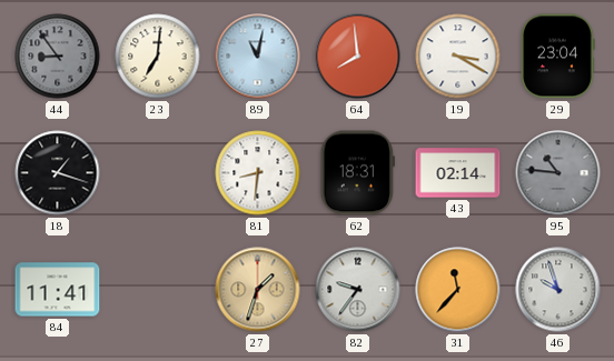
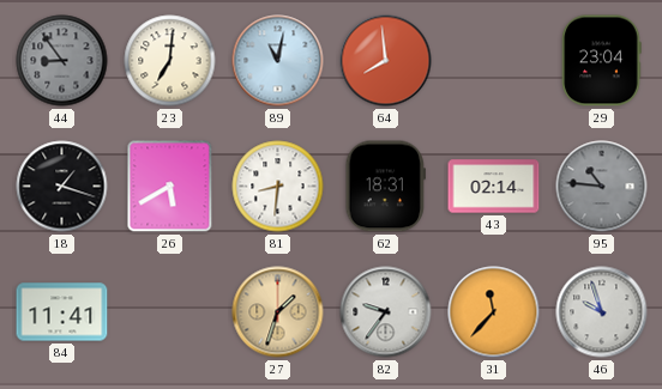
19: 3:20 -> none (458, 57)
26: none -> 5:40 (170, 187)
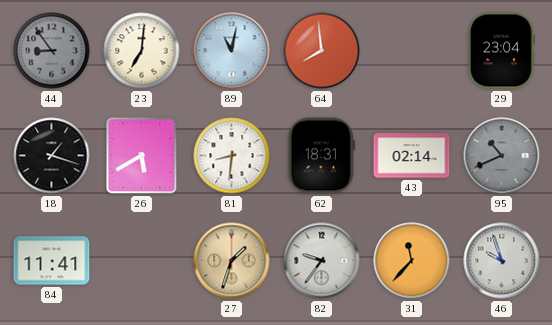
95: 10:46 -> 10:41 (502, 156)
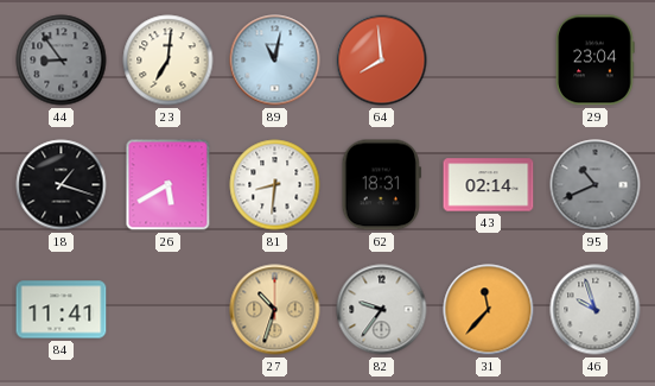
27: 1:33 -> 10:33 (275, 310)
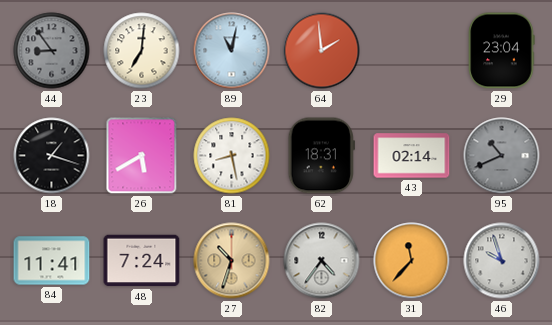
64: 7:59 -> 1:59 (322, 51)
81: 8:31 -> 8:28 (232, 156)
48: none -> 7:24 (142, 261)
82: 9:36 -> 4:36 (322, 261)
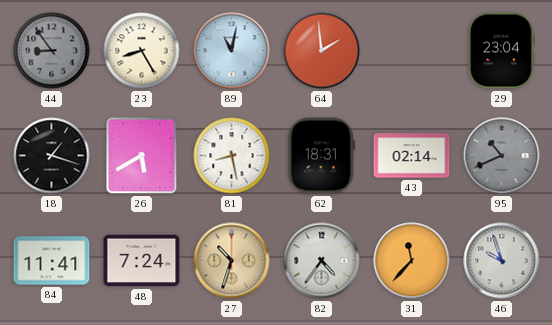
23: 7:01 -> 8:25 (142, 51)
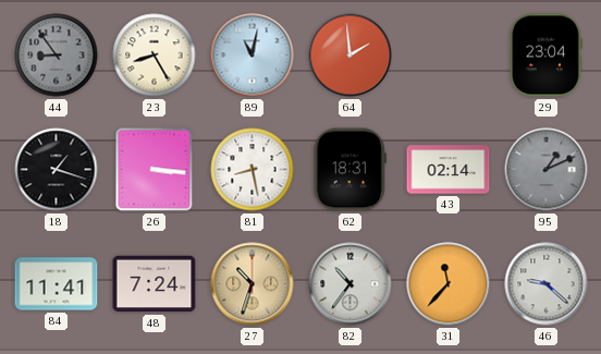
26: 5:40 -> 3:16 (155, 170)
95: 10:41 -> 1:11 (547, 170)
82: 4:36 -> 10:36 (351, 284)
46: 9:57 -> 9:22 (547, 284)
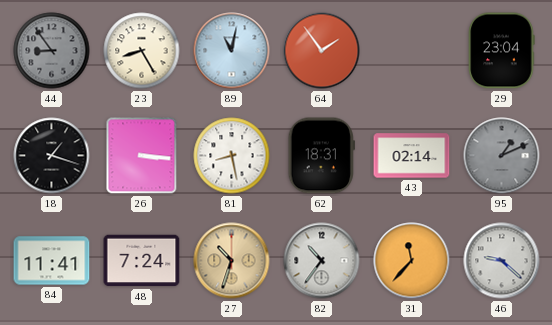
64: 1:59 -> 1:54 (322, 51)
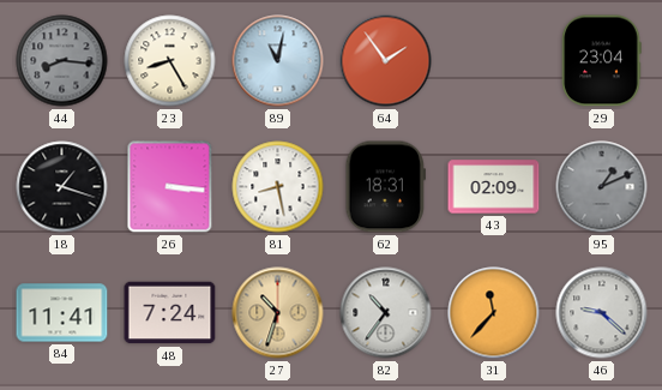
44: 8:54 -> 8:16 (62, 61)
43: 02:14 -> 02:09 (494, 187)
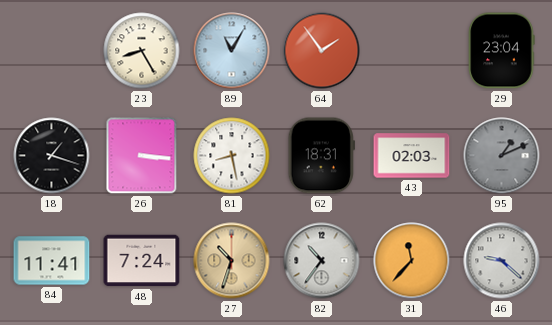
44: 8:16 -> none (62, 61)
89: 11:02 -> 11:05 (232, 51)
43: 02:09 -> 02:03 (412, 156)
